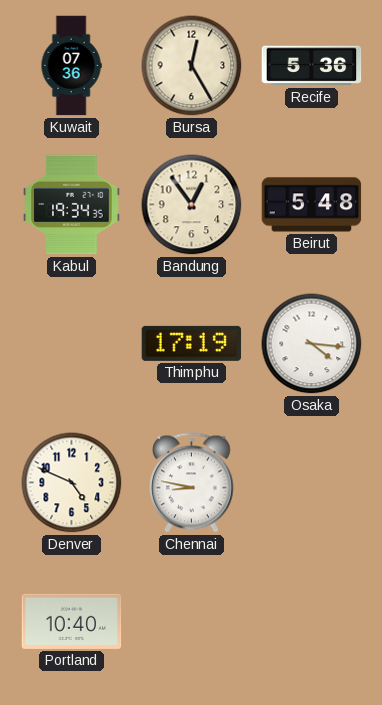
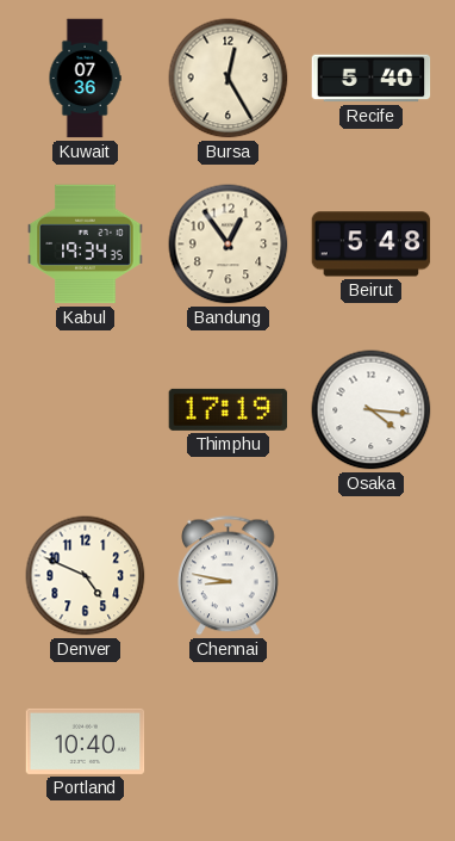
Recife: 5:36 -> 5:40 (372, 79)
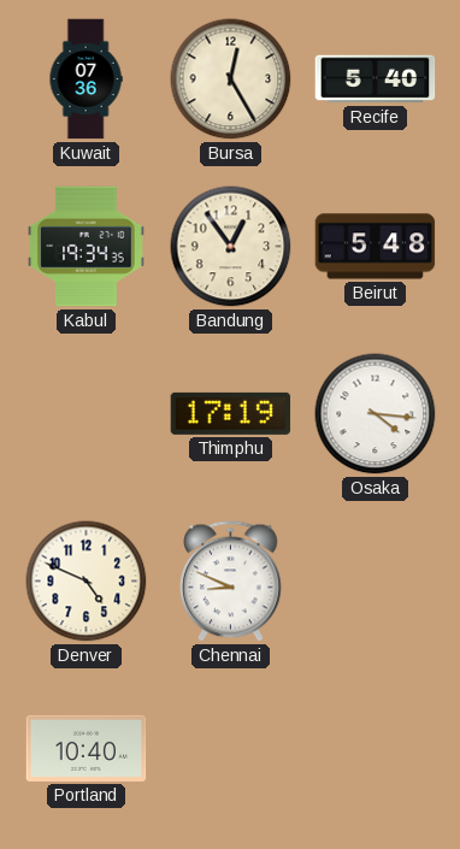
Chennai: 8:47 -> 8:49 (231, 582)
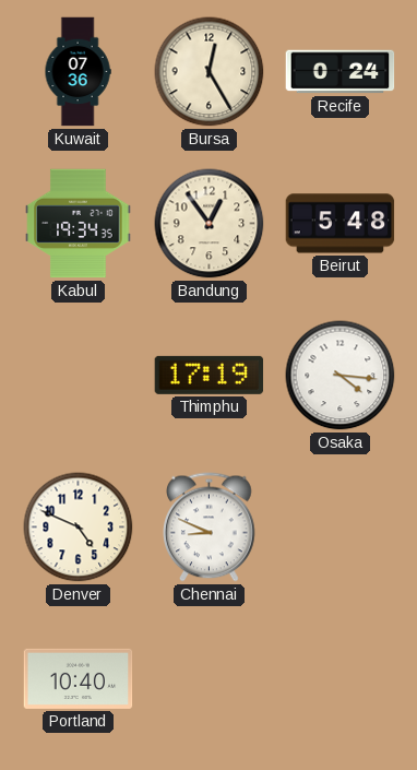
Recife: 5:40 -> 0:24 (341, 72)
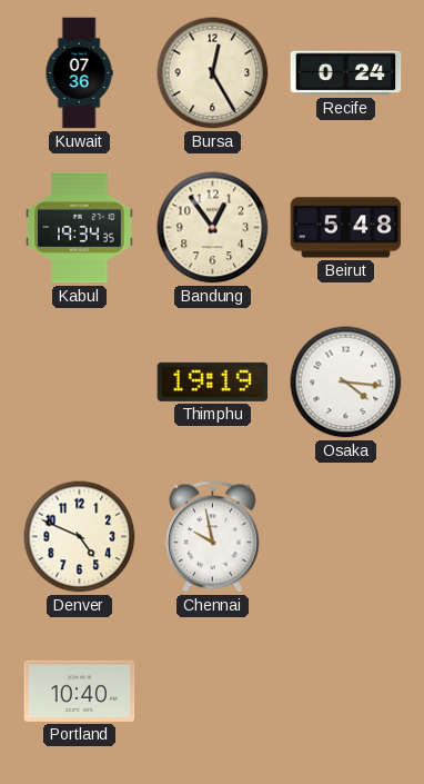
Thimphu: 17:19 -> 19:19 (213, 381)
Chennai: 8:49 -> 9:58 (213, 537)
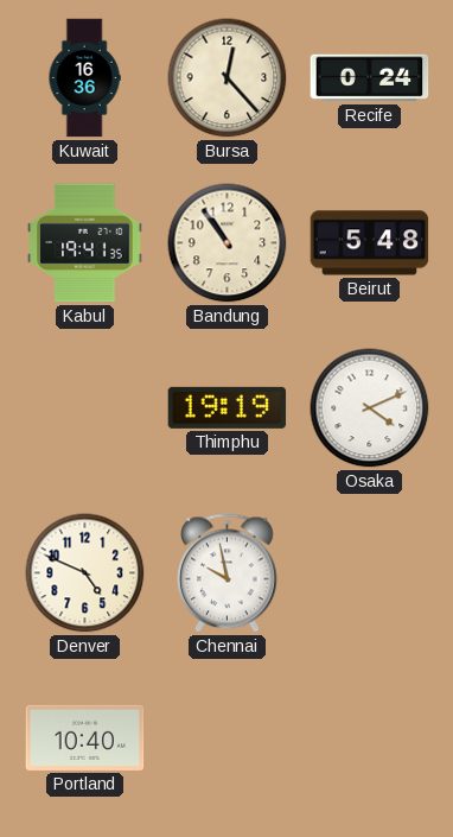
Kuwait: 07:36 -> 16:36 (84, 78)
Bursa: 12:25 -> 12:23 (228, 78)
Kabul: 19:34 -> 19:41 (85, 243)
Bandung: 12:54 -> 10:54 (228, 243)
Osaka: 4:16 -> 4:11 (370, 408)
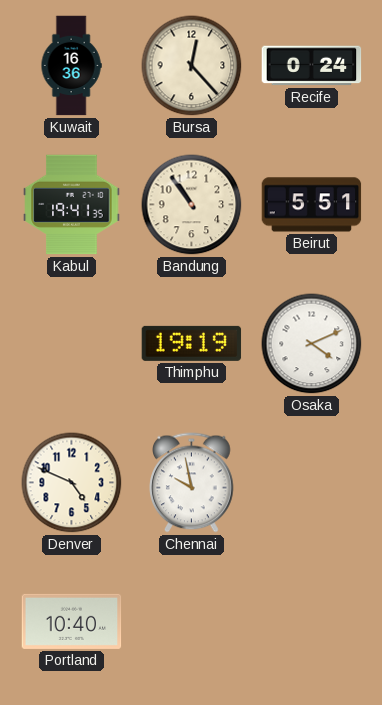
Beirut: 5:48 -> 5:51 (312, 205)
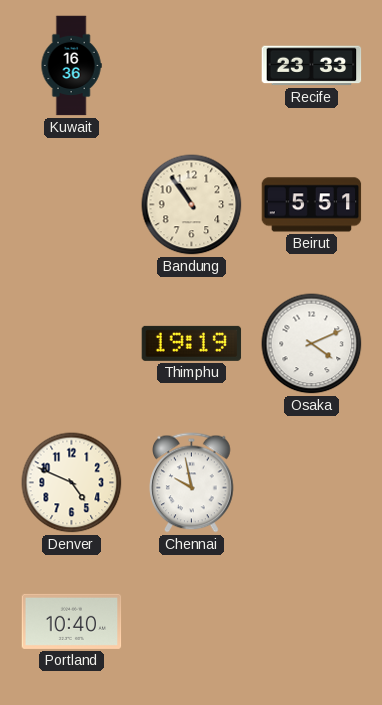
Bursa: 12:23 -> none (192, 66)
Recife: 0:24 -> 23:33 (312, 66)
Kabul: 19:41 -> none (72, 205)
